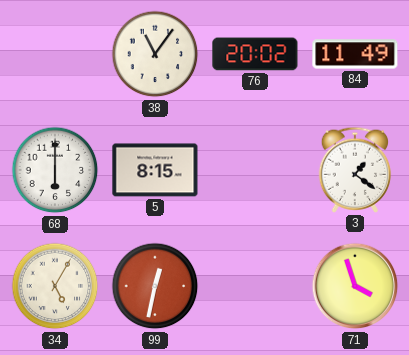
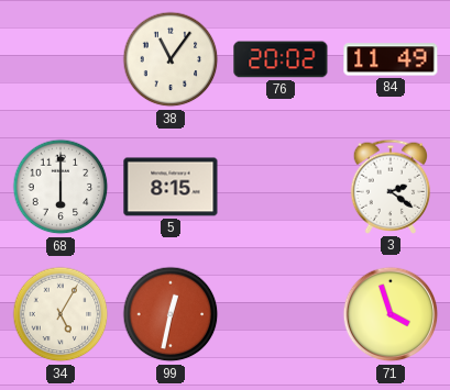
3: 1:21 -> 2:21 (391, 187)
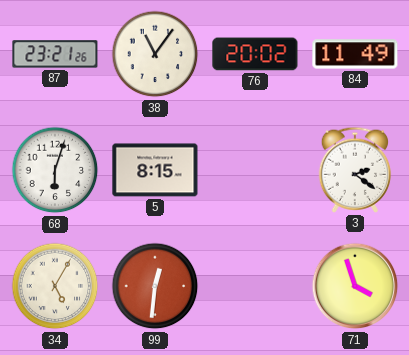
87: none -> 23:21 (55, 54)
68: 6:00 -> 6:03 (55, 170)
99: 12:32 -> 12:31 (155, 286)
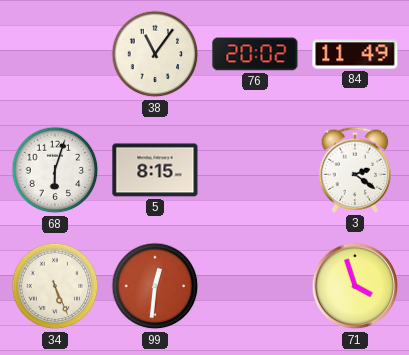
87: 23:21 -> none (55, 54)
34: 5:05 -> 5:26 (55, 286)
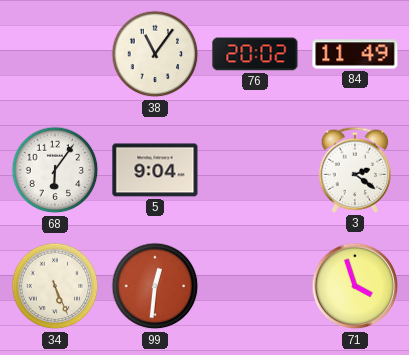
68: 6:03 -> 6:06 (55, 170)
5: 8:15 -> 9:04 (155, 170)
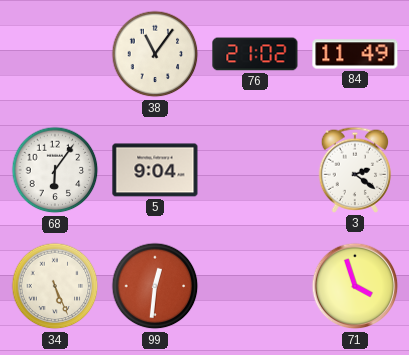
76: 20:02 -> 21:02 (255, 54)
